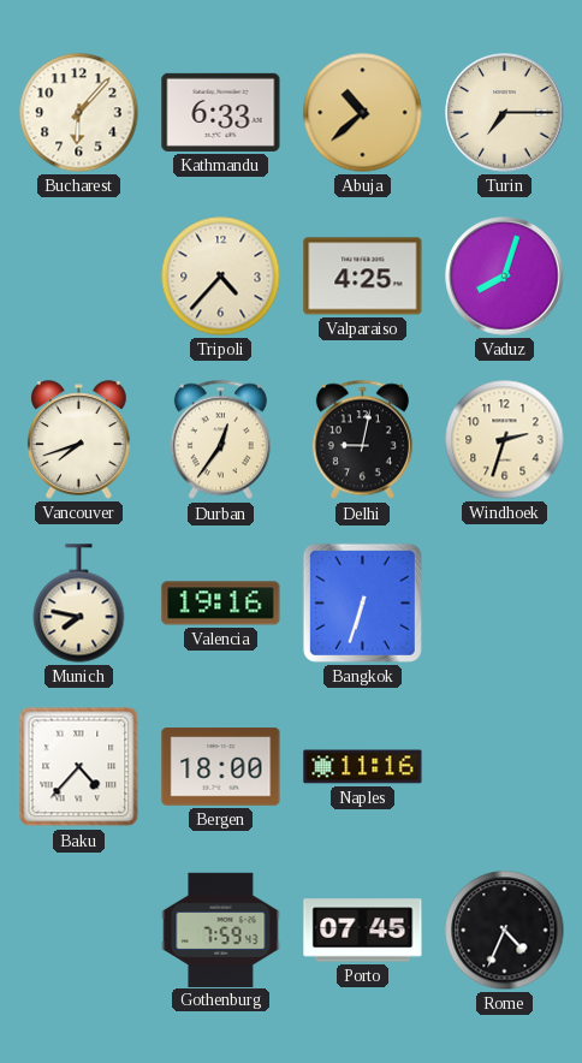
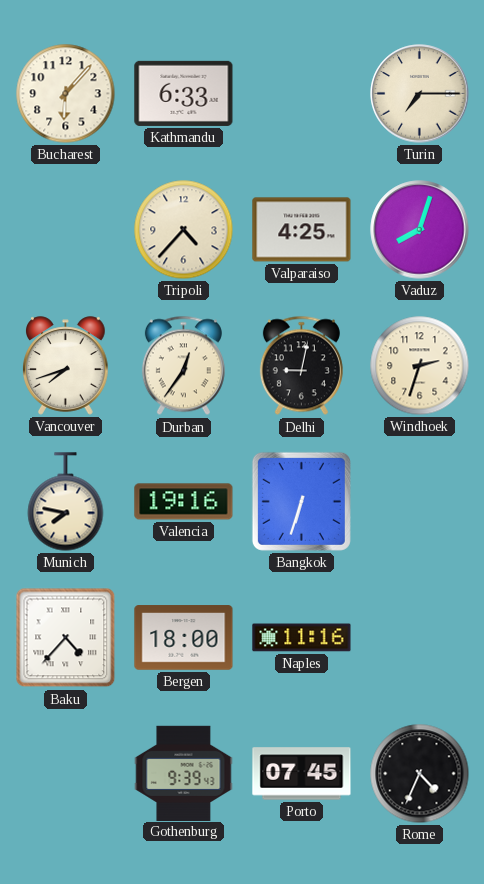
Abuja: 10:38 -> none (363, 113)
Gothenburg: 7:59 -> 9:39 (184, 773)
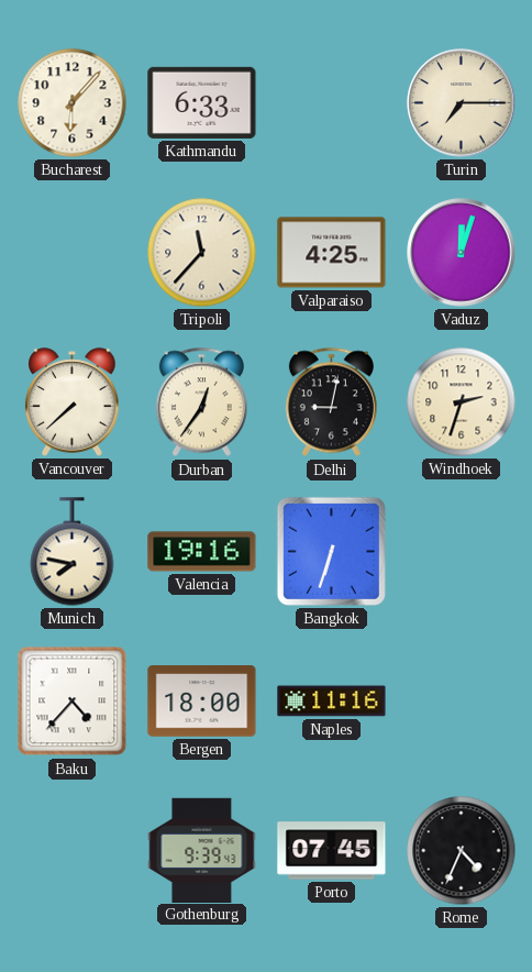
Tripoli: 4:37 -> 11:37 (202, 253)
Vaduz: 8:03 -> 12:03 (462, 253)
Vancouver: 7:42 -> 7:38 (73, 402)
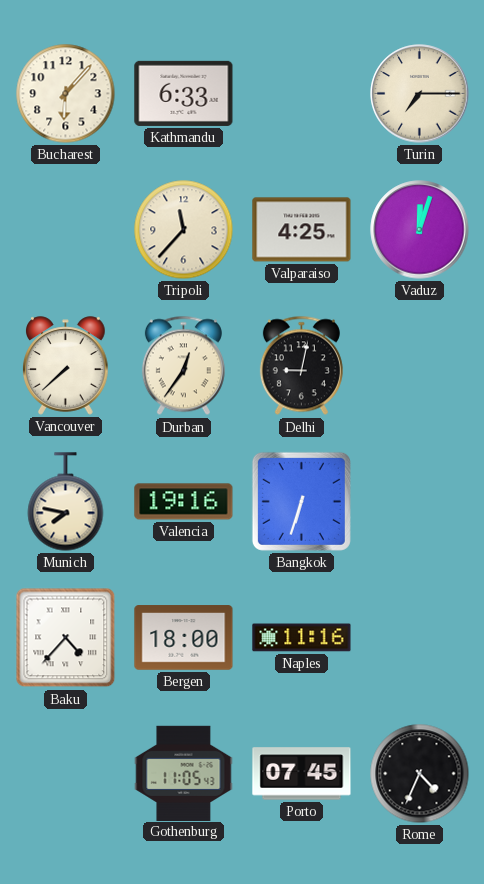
Windhoek: 2:33 -> none (462, 402)
Gothenburg: 9:39 -> 11:05 (184, 773)
